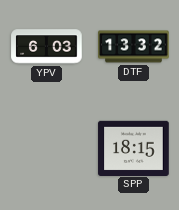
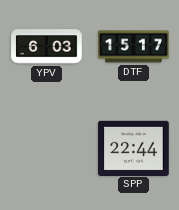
DTF: 13:32 -> 15:17 (134, 47)
SPP: 18:15 -> 22:44 (134, 148)
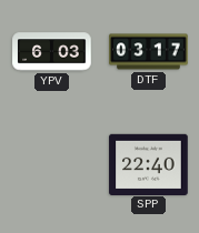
DTF: 15:17 -> 03:17 (149, 52)
SPP: 22:44 -> 22:40 (149, 164)
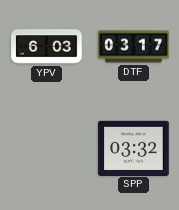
SPP: 22:40 -> 03:32 (134, 148)
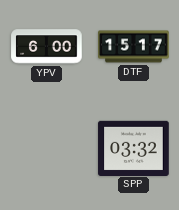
YPV: 6:03 -> 6:00 (47, 47)
DTF: 03:17 -> 15:17 (134, 47)
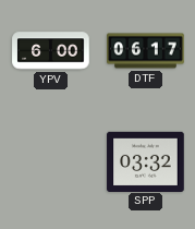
DTF: 15:17 -> 06:17 (146, 51)
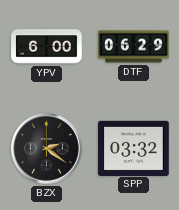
DTF: 06:17 -> 06:29 (134, 47)
BZX: none -> 2:21 (47, 149)
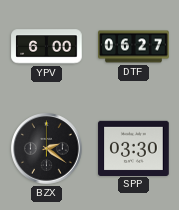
DTF: 06:29 -> 06:27 (134, 47)
SPP: 03:32 -> 03:30 (134, 148)
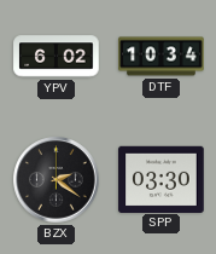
YPV: 6:00 -> 6:02 (57, 57)
DTF: 06:27 -> 10:34 (162, 57)
